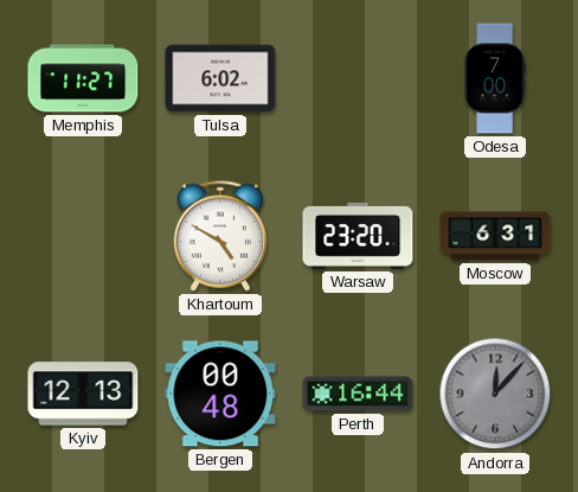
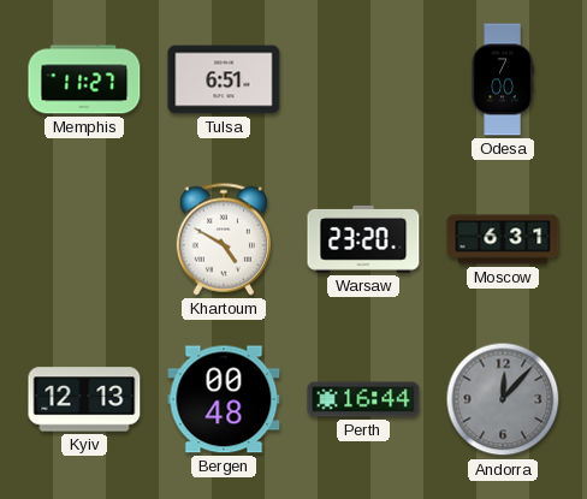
Tulsa: 6:02 -> 6:51 (224, 79)
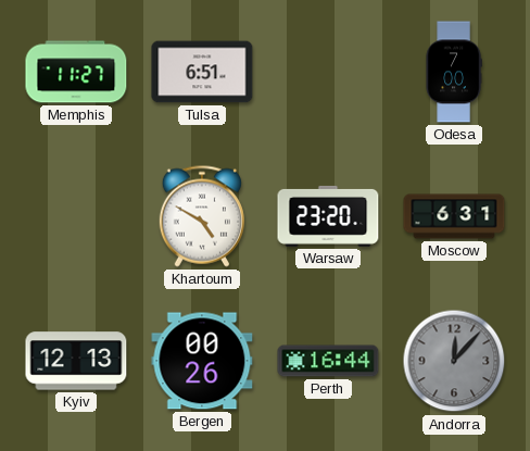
Bergen: 00:48 -> 00:26 (202, 361)
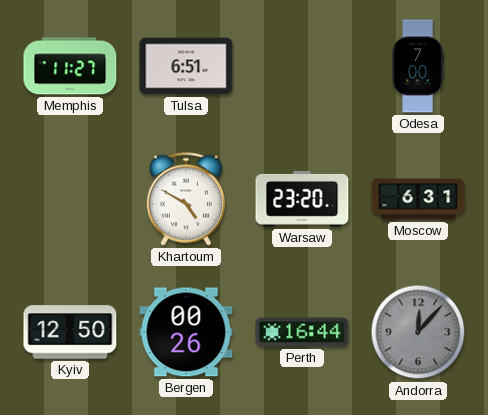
Kyiv: 12:13 -> 12:50 (70, 332)
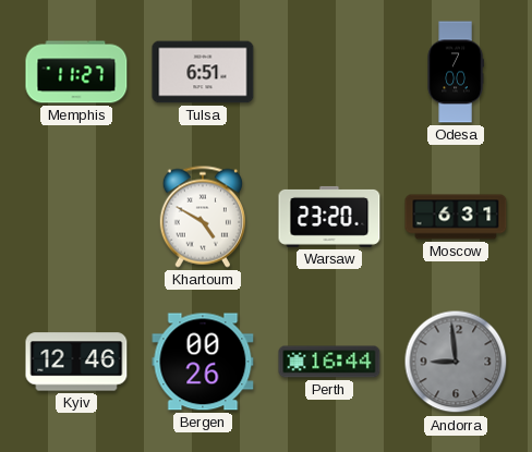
Kyiv: 12:50 -> 12:46 (76, 362)
Andorra: 12:07 -> 8:59 (456, 362)
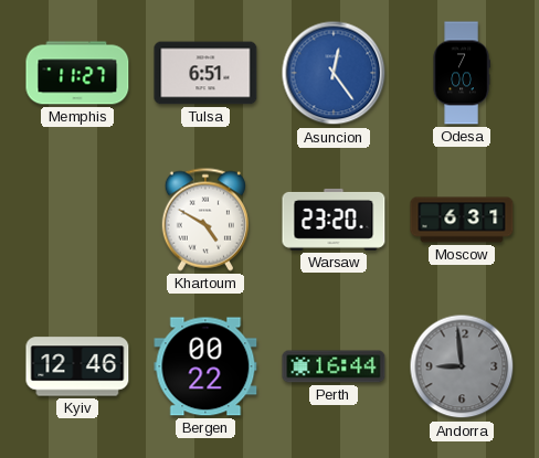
Asuncion: none -> 12:24 (334, 73)
Bergen: 00:26 -> 00:22 (205, 366)
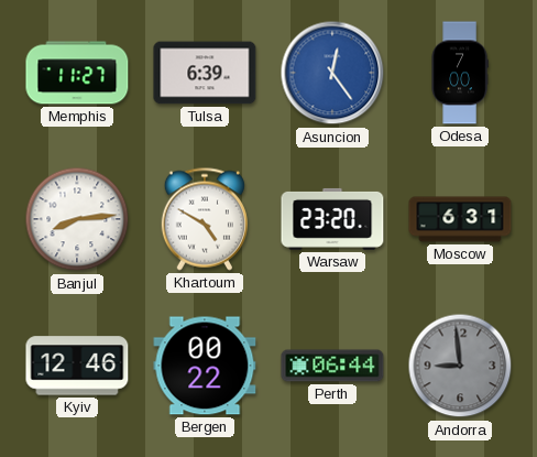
Tulsa: 6:51 -> 6:39 (205, 73)
Banjul: none -> 8:14 (77, 219)
Perth: 16:44 -> 06:44 (332, 366)
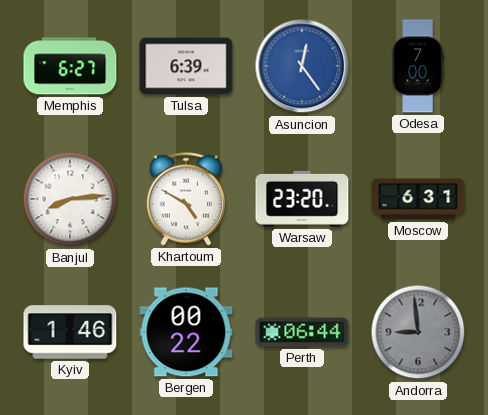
Memphis: 11:27 -> 6:27 (70, 66)
Kyiv: 12:46 -> 1:46 (70, 332)
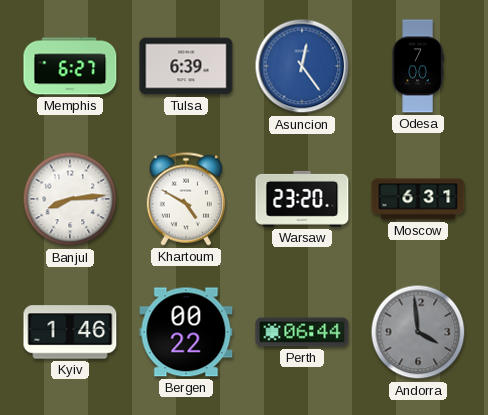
Andorra: 8:59 -> 3:59 (418, 332)
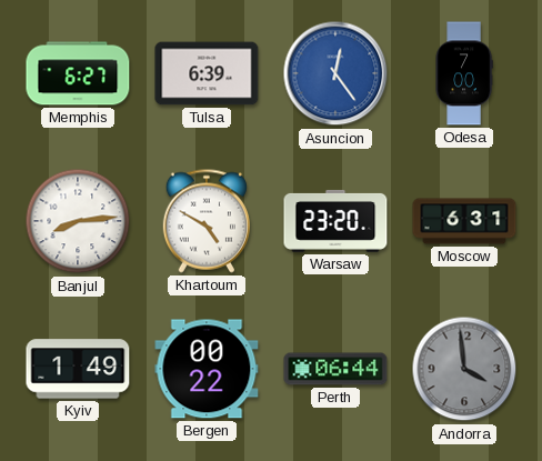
Kyiv: 1:46 -> 1:49 (78, 369)
